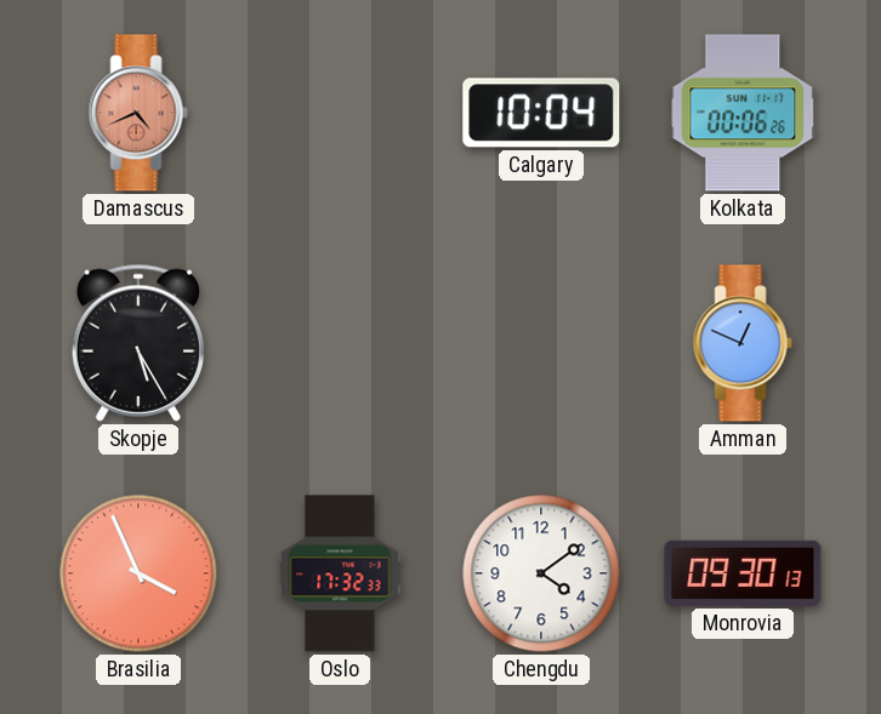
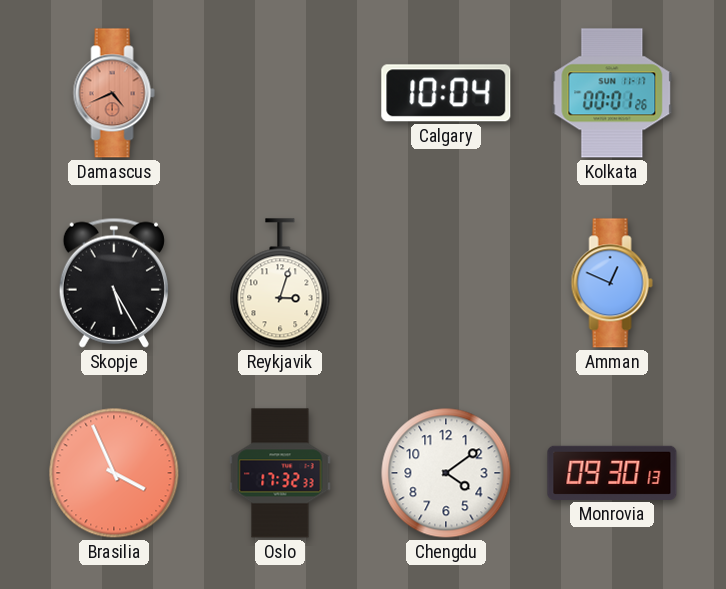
Kolkata: 00:06 -> 00:01 (612, 93)
Reykjavik: none -> 3:03 (280, 283)
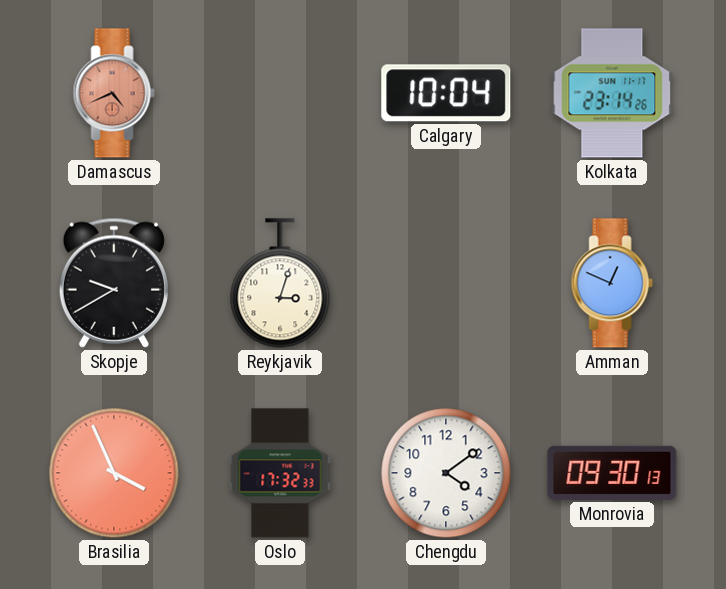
Kolkata: 00:01 -> 23:14 (612, 93)
Skopje: 5:25 -> 9:40 (114, 283)
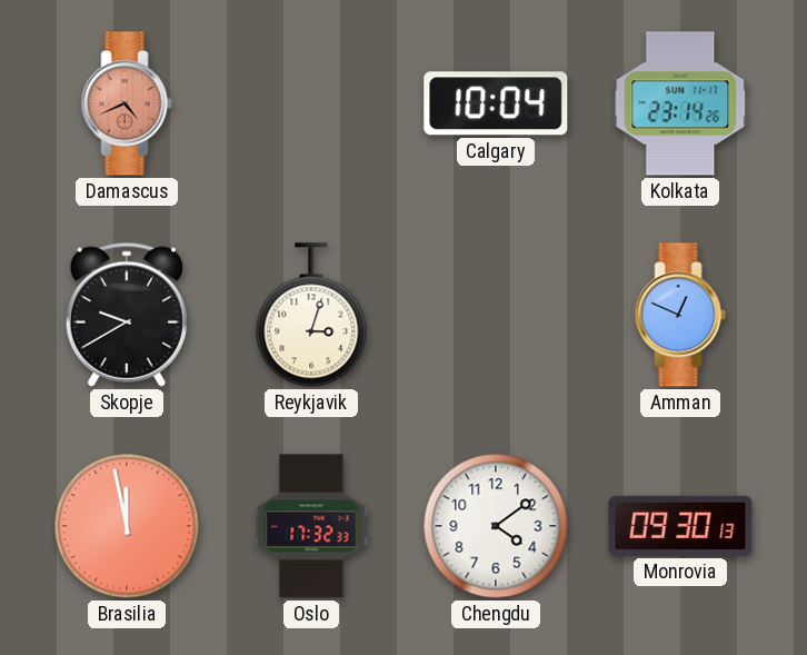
Brasilia: 3:56 -> 11:58 (127, 526)
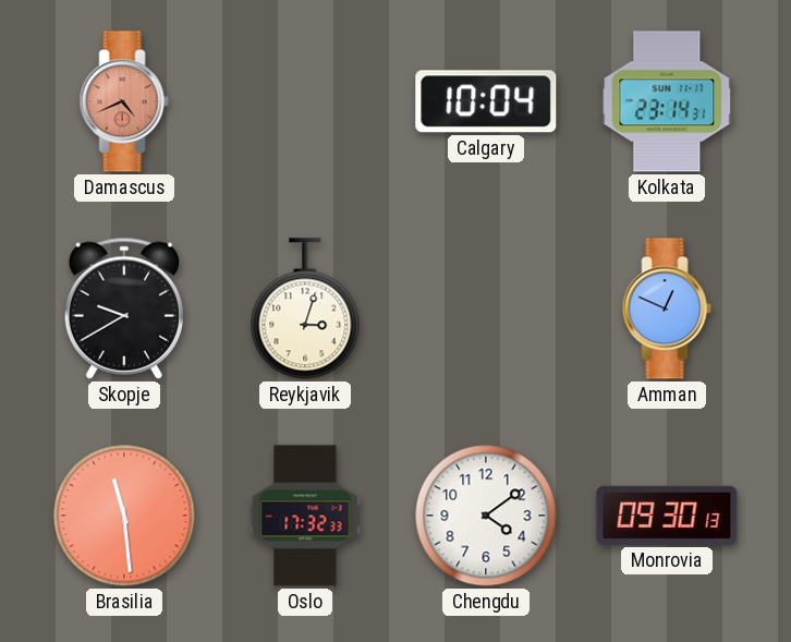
Kolkata: 23:14:26 -> 23:14:31 (667, 101)
Brasilia: 11:58 -> 11:29 (124, 516)
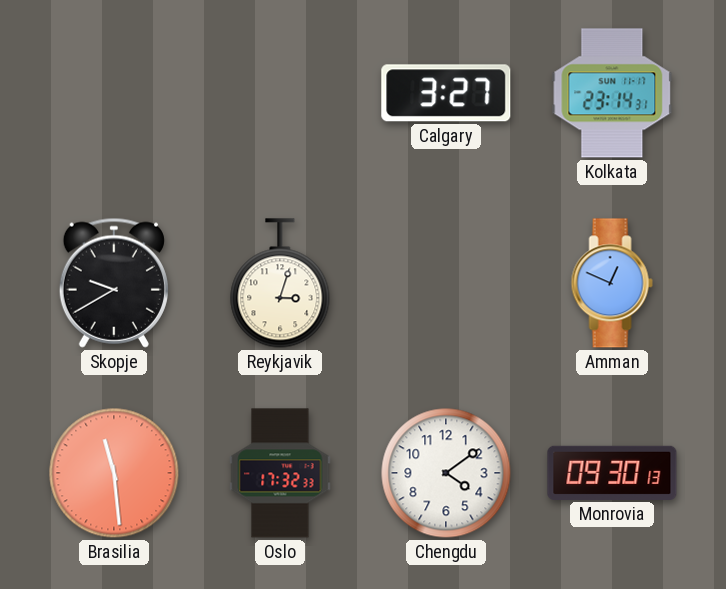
Damascus: 4:41 -> none (124, 101)
Calgary: 10:04 -> 3:27 (446, 93)
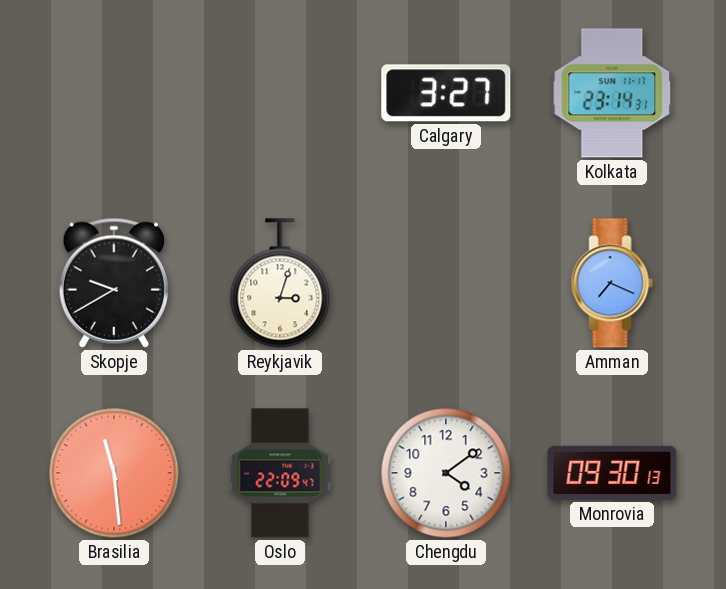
Amman: 12:49 -> 7:19 (612, 283)
Oslo: 17:32 -> 22:09 (280, 473)
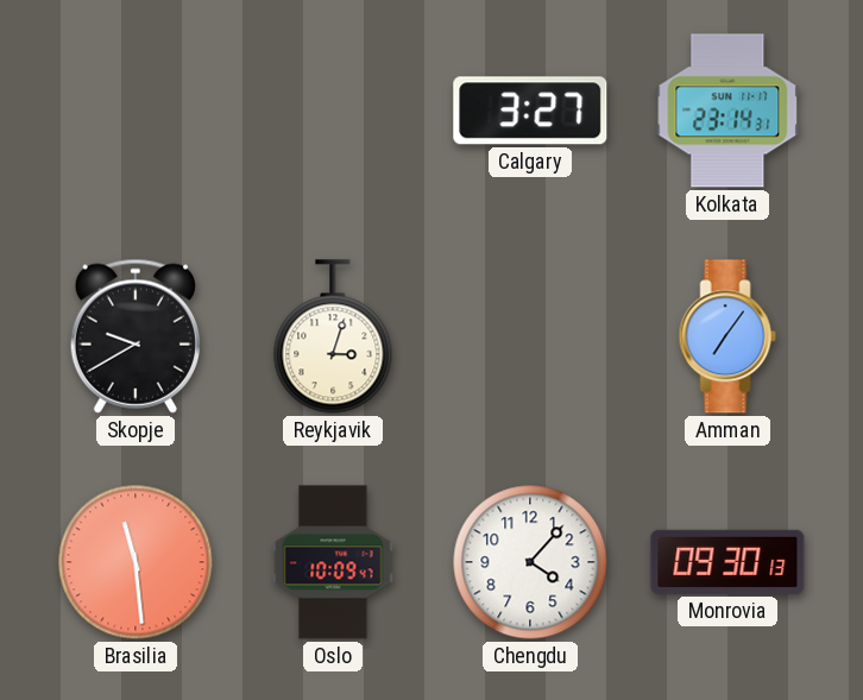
Amman: 7:19 -> 7:06 (727, 336)
Oslo: 22:09 -> 10:09 (333, 562)
Chengdu: 4:09 -> 4:07 (530, 562)
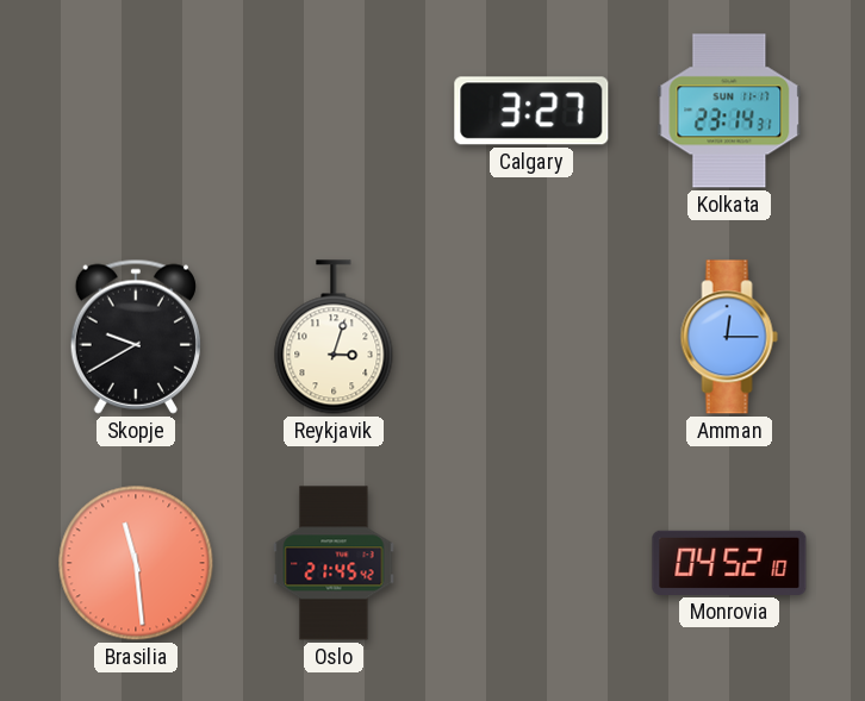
Amman: 7:06 -> 12:15 (729, 337)
Oslo: 10:09 -> 21:45 (334, 563)
Chengdu: 4:07 -> none (530, 562)
Monrovia: 09:30 -> 04:52 (729, 563)
